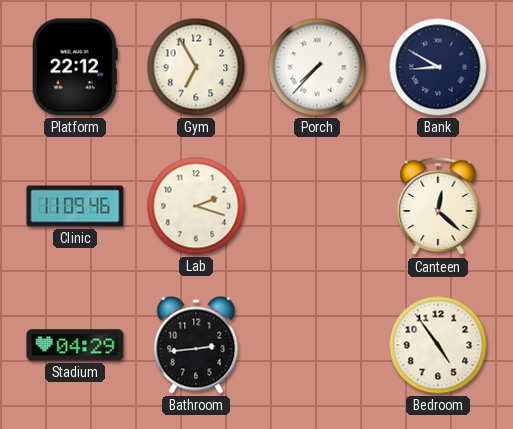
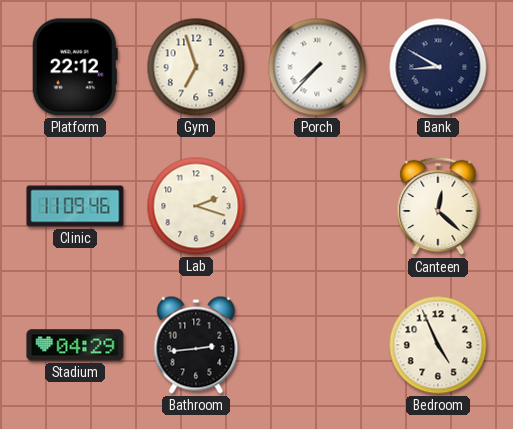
Gym: 6:55 -> 6:57 (196, 67)
Bedroom: 4:54 -> 4:56 (438, 345)
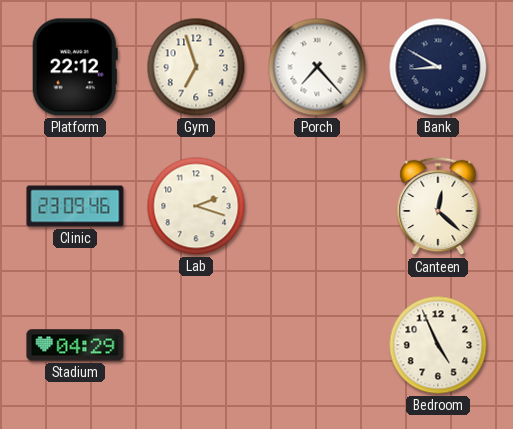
Porch: 7:37 -> 7:23 (317, 67)
Clinic: 11:09 -> 23:09 (75, 206)
Bathroom: 2:44 -> none (196, 345)
